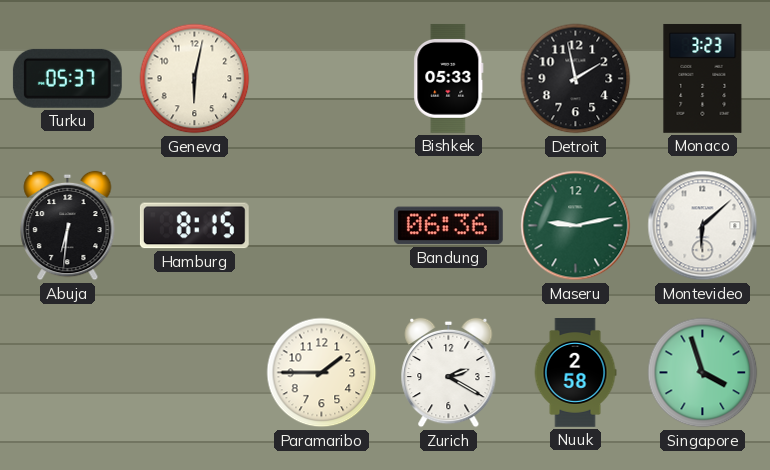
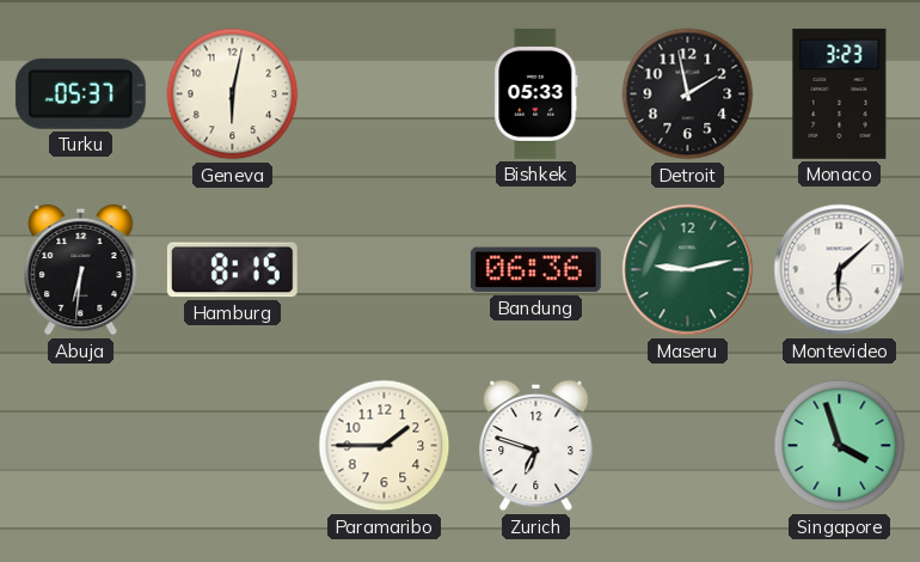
Zurich: 2:20 -> 6:48 (536, 446)
Nuuk: 2:58 -> none (575, 373)
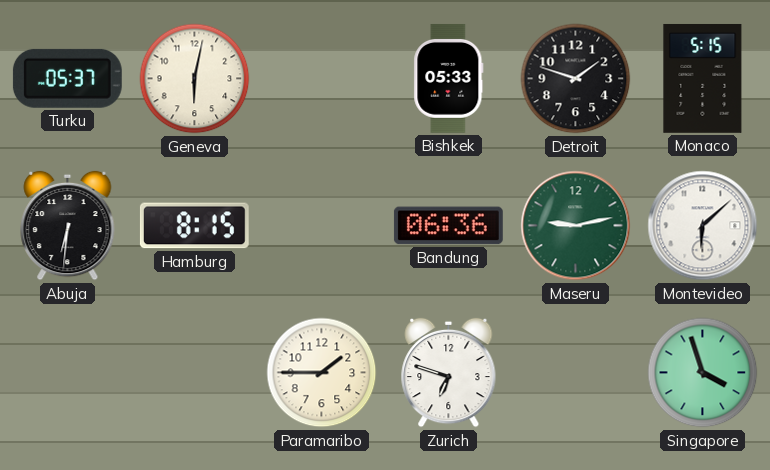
Detroit: 1:58 -> 1:48 (576, 79)
Monaco: 3:23 -> 5:15 (703, 78)
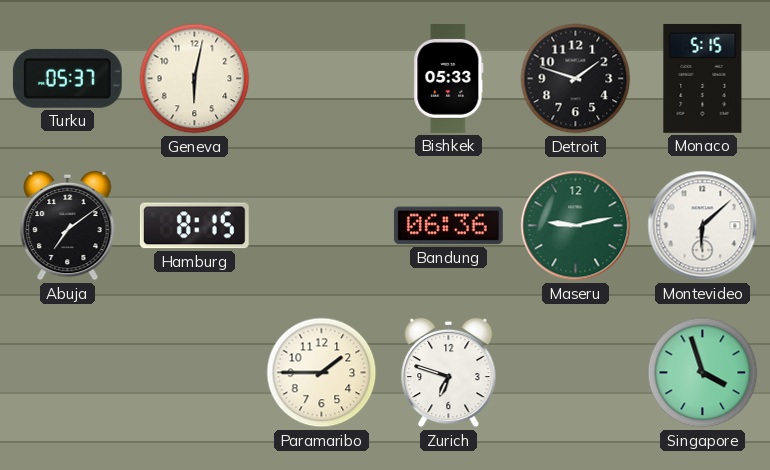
Abuja: 6:31 -> 7:09 (68, 226)
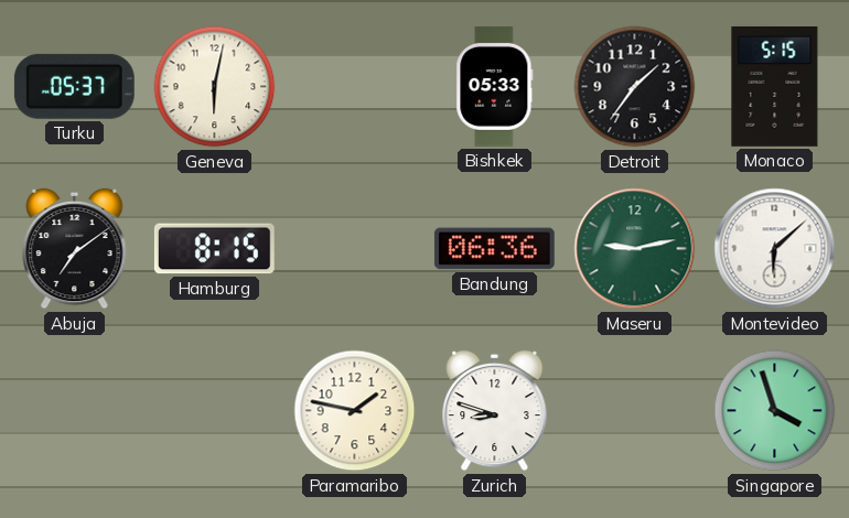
Detroit: 1:48 -> 1:36 (635, 87)
Paramaribo: 1:45 -> 1:47 (355, 411)
Zurich: 6:48 -> 8:48 (495, 411)
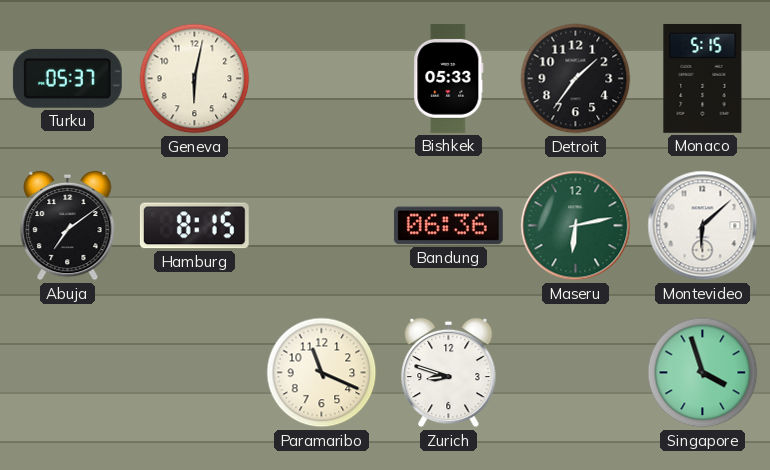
Maseru: 9:13 -> 6:13 (576, 226)
Paramaribo: 1:47 -> 11:19 (322, 373)
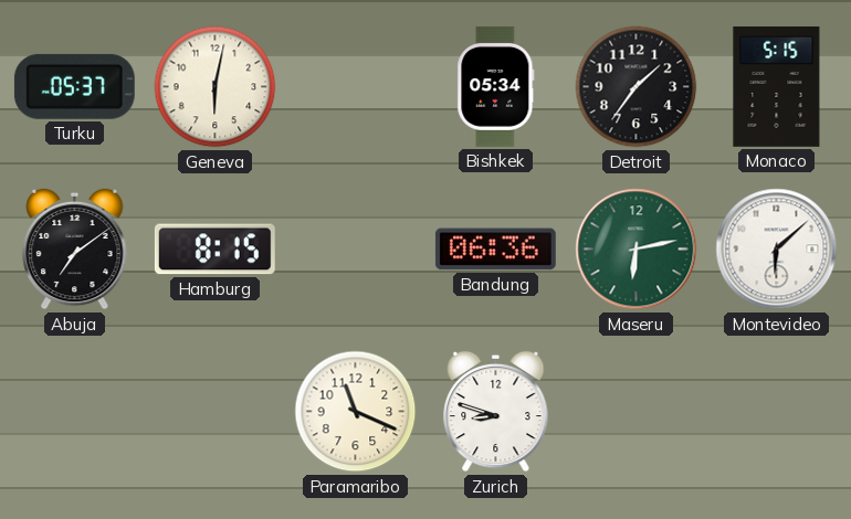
Bishkek: 05:33 -> 05:34 (496, 86)
Singapore: 3:57 -> none (703, 373)
